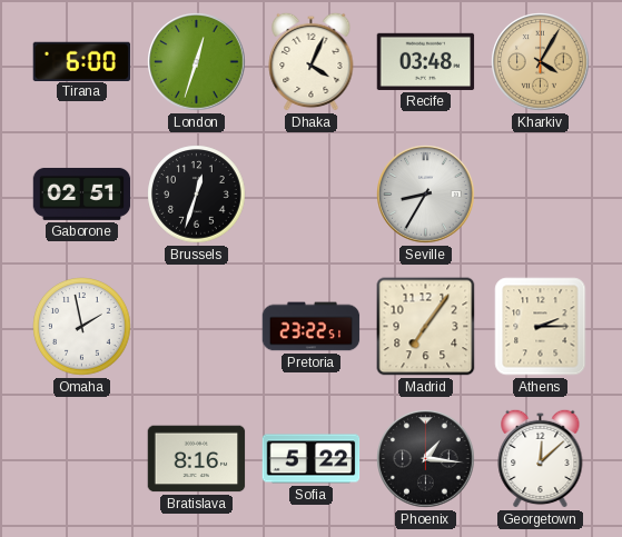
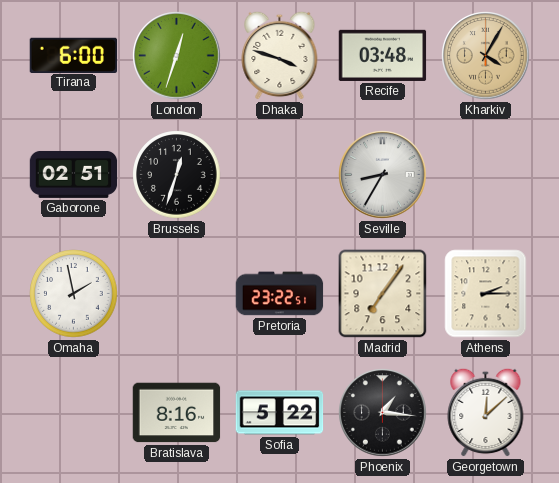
Dhaka: 4:04 -> 3:48 (280, 55)
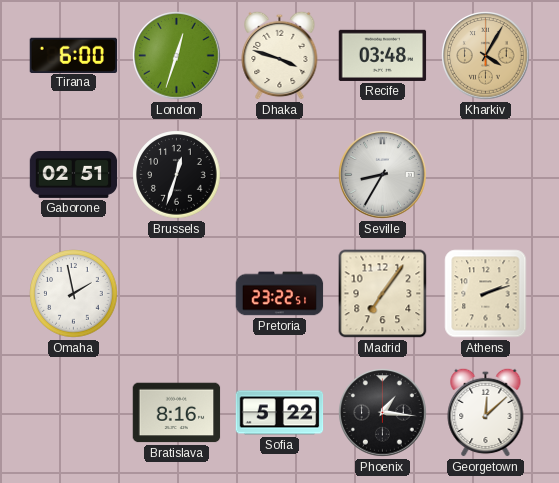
Athens: 2:15 -> 2:12 (486, 294)
